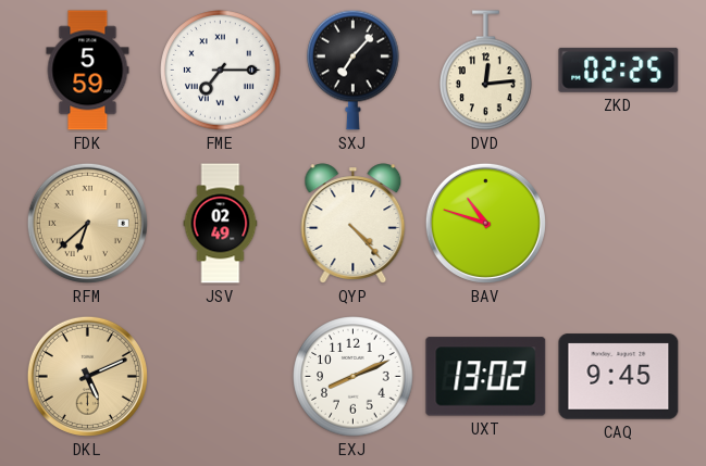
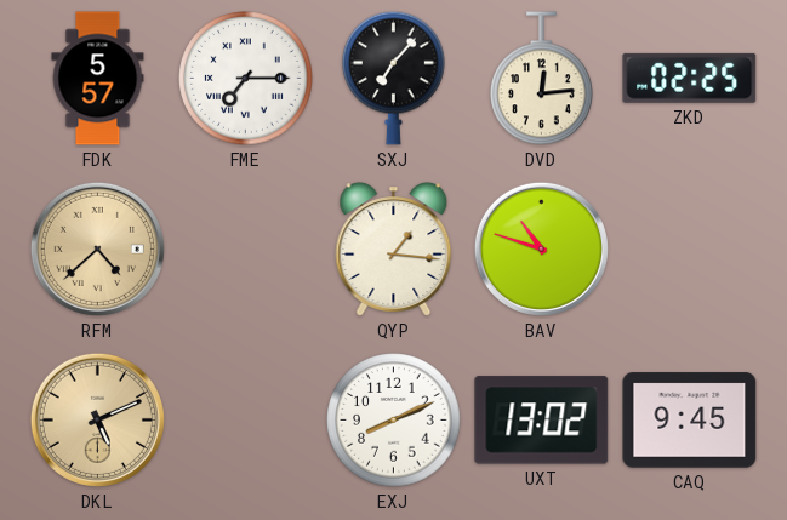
FDK: 5:59 -> 5:57 (98, 79)
RFM: 6:38 -> 4:38 (97, 248)
JSV: 02:49 -> none (221, 224)
QYP: 4:23 -> 1:16 (394, 250)
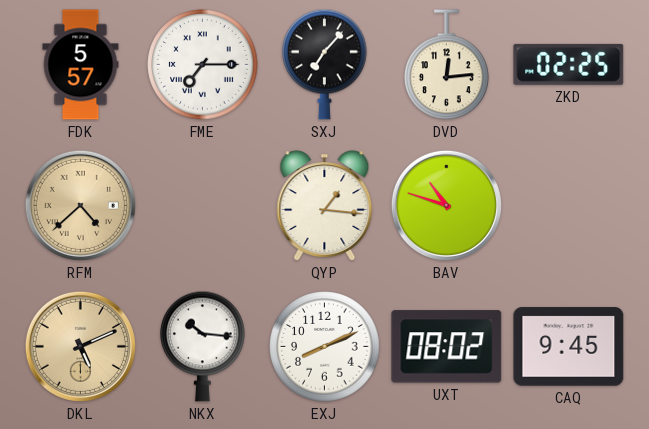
NKX: none -> 10:16 (203, 346)
UXT: 13:02 -> 08:02 (447, 347)
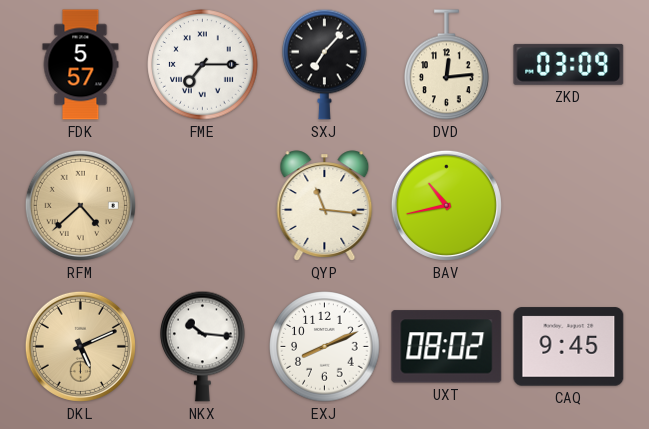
ZKD: 02:25 -> 03:09 (569, 64)
QYP: 1:16 -> 11:16 (325, 206)
BAV: 10:48 -> 10:43 (446, 205)
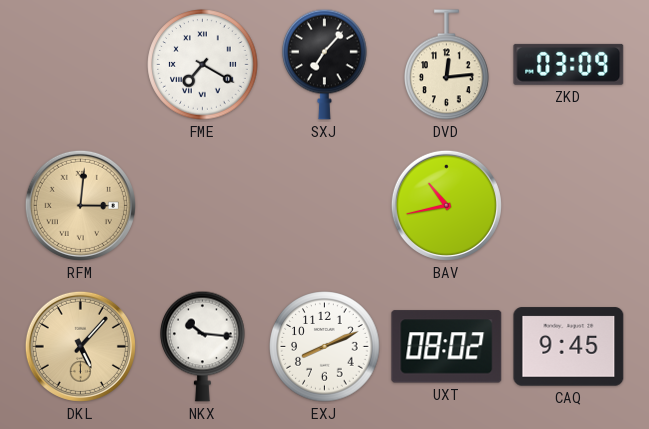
FDK: 5:57 -> none (81, 65)
FME: 7:15 -> 7:20 (203, 65)
RFM: 4:38 -> 3:01 (80, 205)
QYP: 11:16 -> none (325, 206)
DKL: 5:11 -> 5:07 (80, 346)
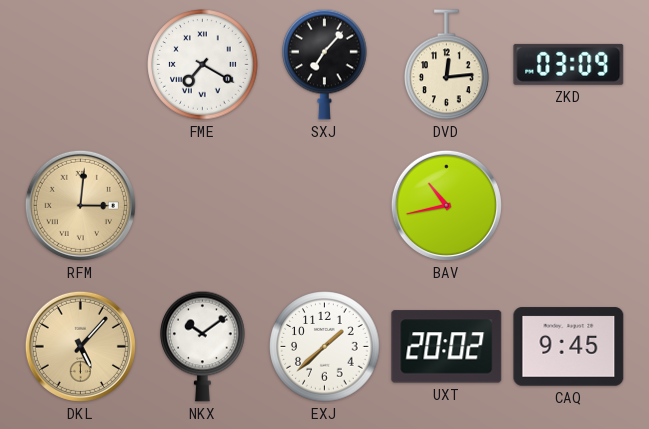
NKX: 10:16 -> 10:09 (203, 346)
EXJ: 8:11 -> 1:38 (325, 347)
UXT: 08:02 -> 20:02 (447, 347)
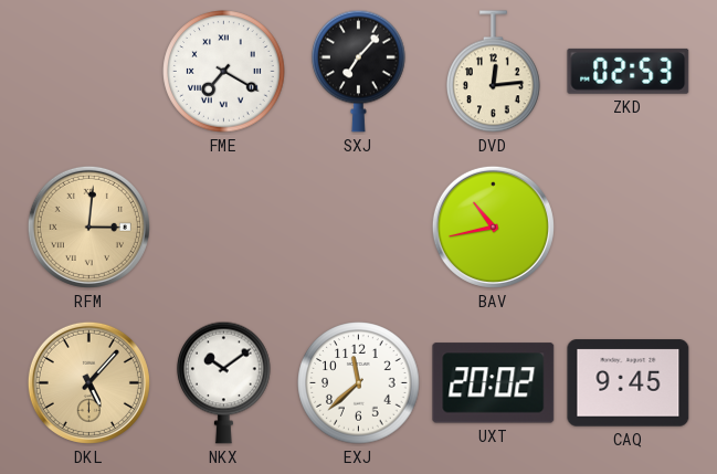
ZKD: 03:09 -> 02:53 (629, 71)
EXJ: 1:38 -> 11:38 (359, 383)
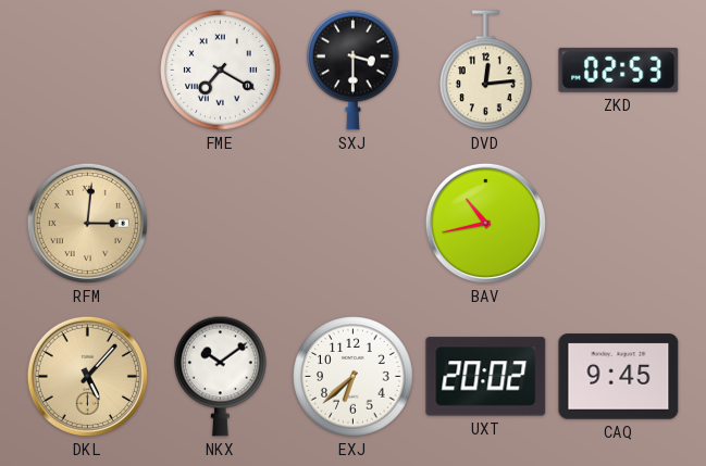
SXJ: 7:07 -> 3:30 (354, 70)
EXJ: 11:38 -> 6:38 (354, 377)
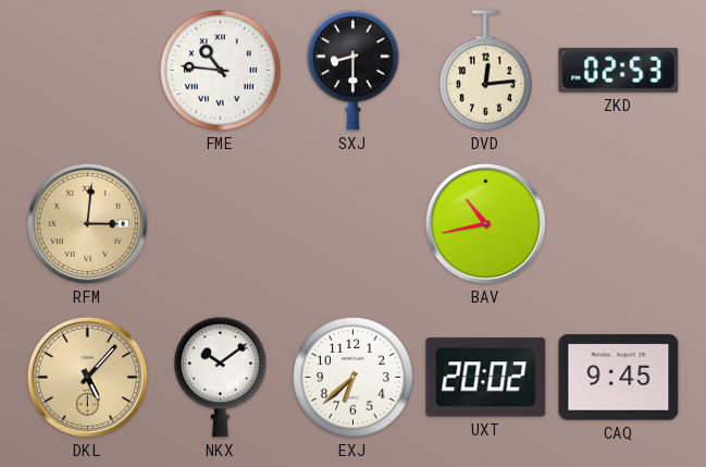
FME: 7:20 -> 10:46 (221, 71)
SXJ: 3:30 -> 8:30 (354, 70)
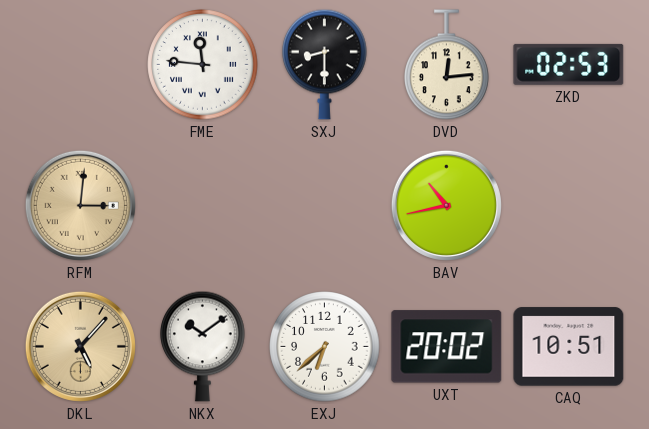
FME: 10:46 -> 11:46 (203, 65)
CAQ: 9:45 -> 10:51 (569, 347)
